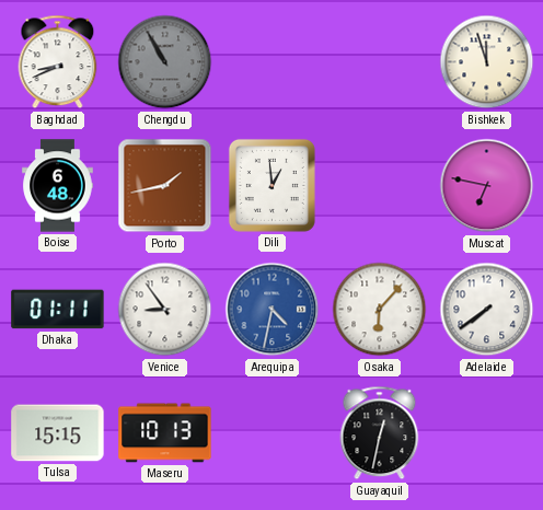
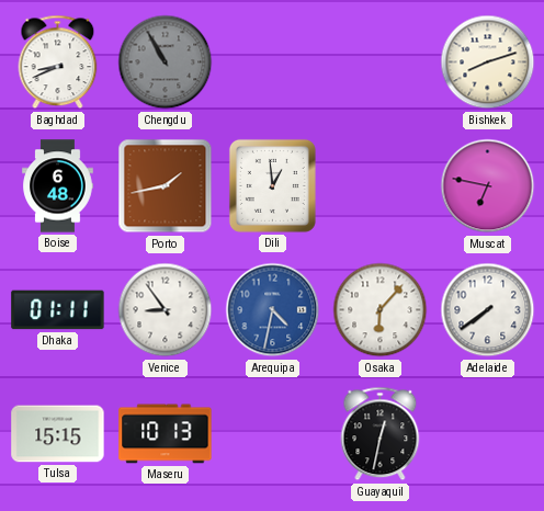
Bishkek: 11:57 -> 8:12 (488, 63)
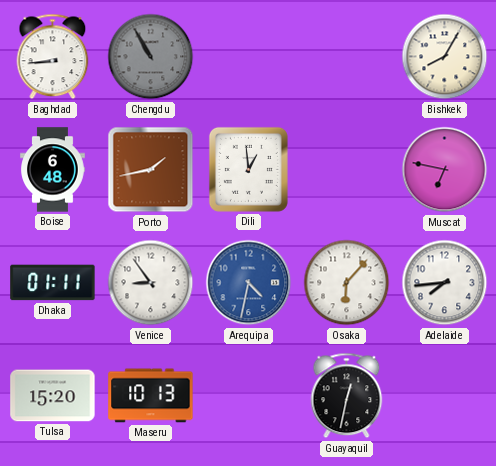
Baghdad: 8:41 -> 8:44 (53, 57)
Bishkek: 8:12 -> 8:05 (445, 57)
Adelaide: 7:39 -> 7:44 (445, 283)
Tulsa: 15:15 -> 15:20 (53, 396)
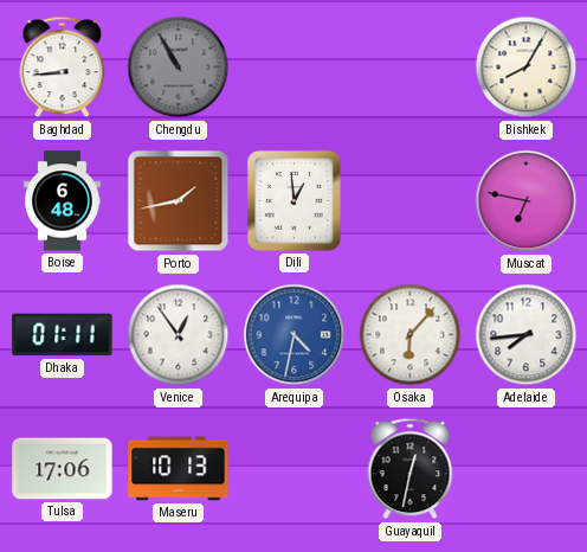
Venice: 8:54 -> 12:54 (179, 335)
Tulsa: 15:20 -> 17:06 (63, 469)
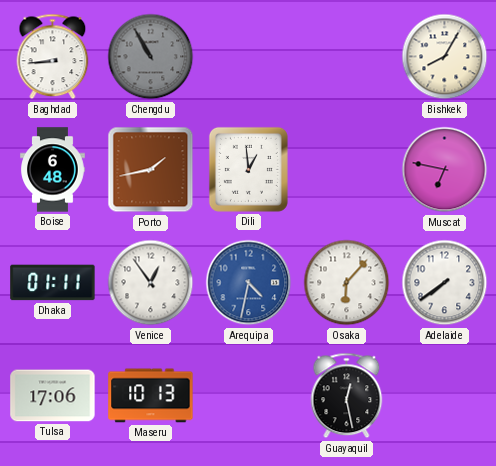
Adelaide: 7:44 -> 7:39 (445, 283)
Guayaquil: 12:32 -> 12:28 (347, 396)
